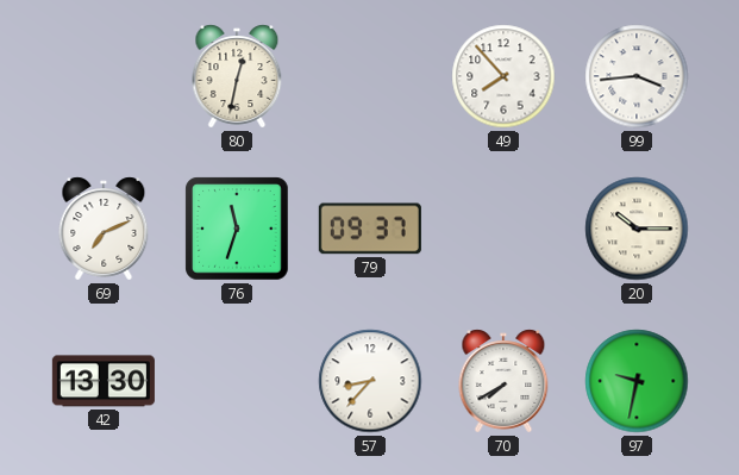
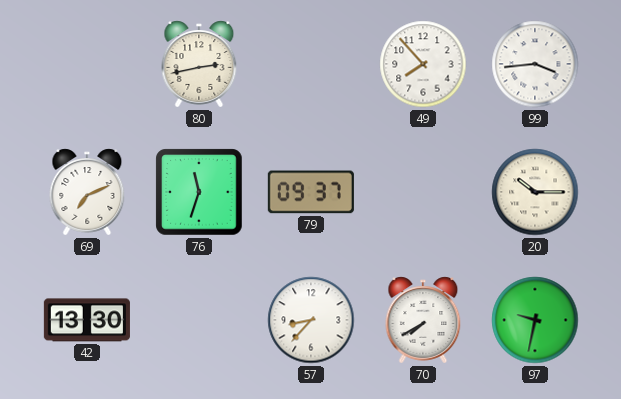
80: 12:32 -> 2:43 (199, 64)
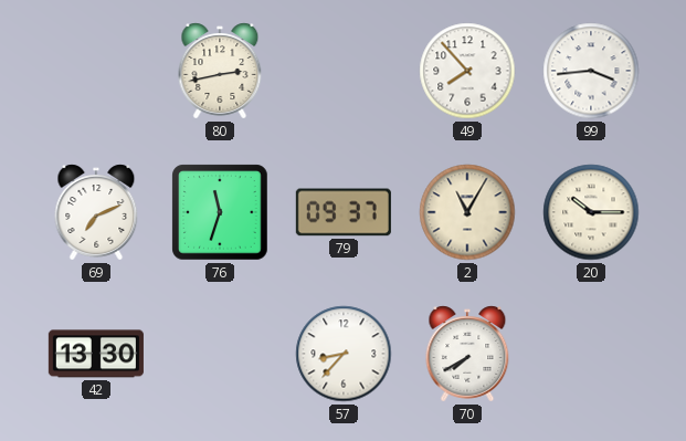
2: none -> 11:05 (467, 212)
97: 9:32 -> none (535, 320)
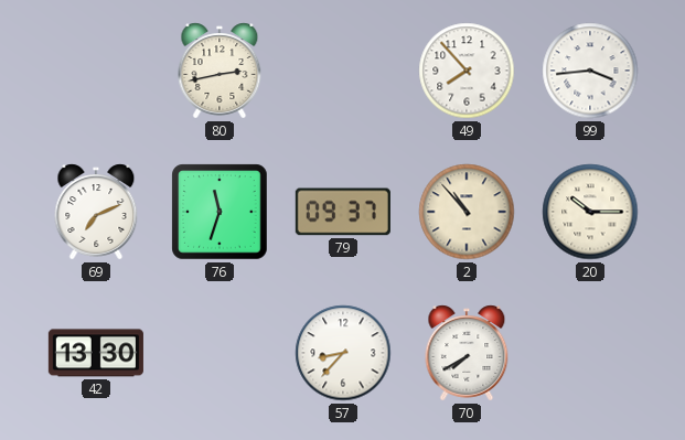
2: 11:05 -> 10:53 (467, 212)
